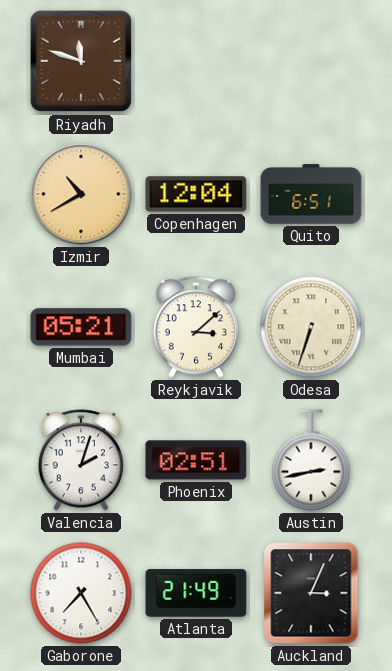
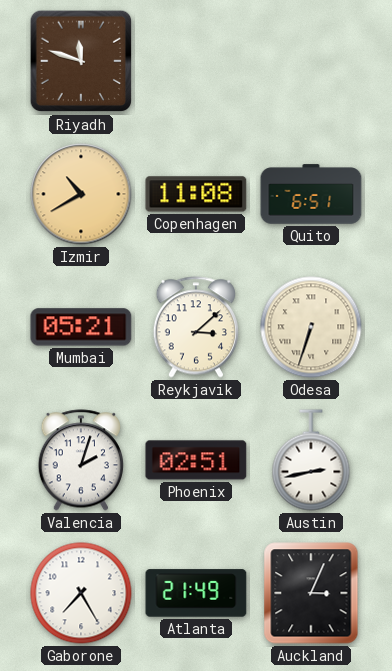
Copenhagen: 12:04 -> 11:08 (196, 194)
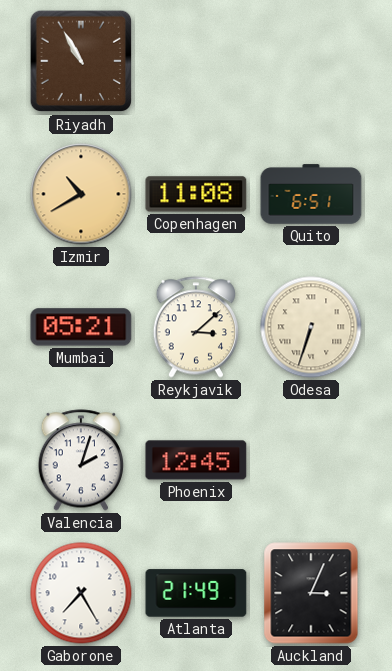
Riyadh: 11:48 -> 10:55 (81, 61)
Phoenix: 02:51 -> 12:45 (196, 460)
Austin: 2:43 -> none (311, 460)
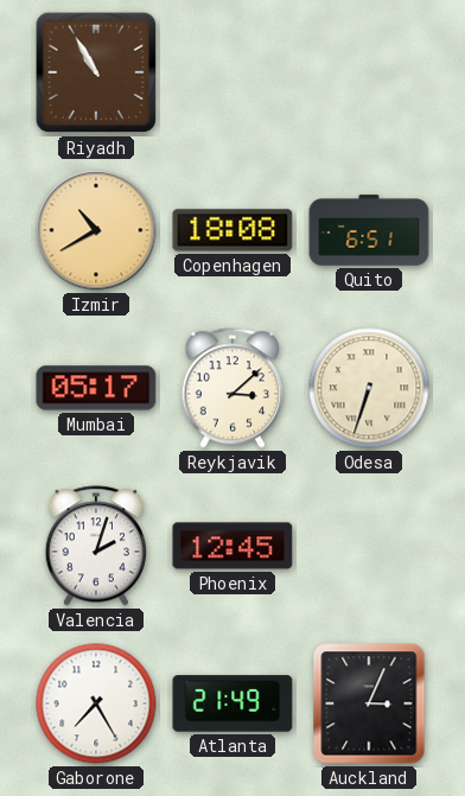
Copenhagen: 11:08 -> 18:08 (232, 230)
Mumbai: 05:21 -> 05:17 (96, 388)
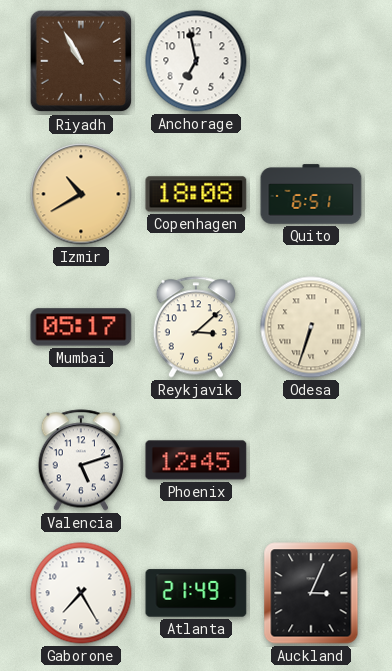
Anchorage: none -> 6:58 (196, 61)
Valencia: 2:03 -> 5:12 (81, 460)
